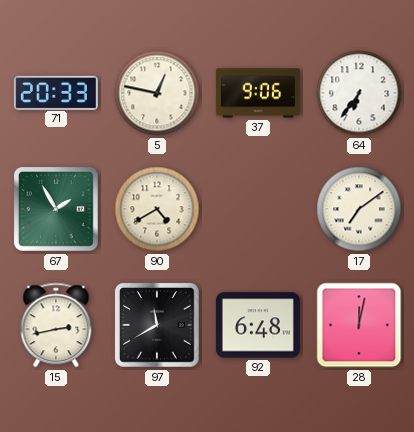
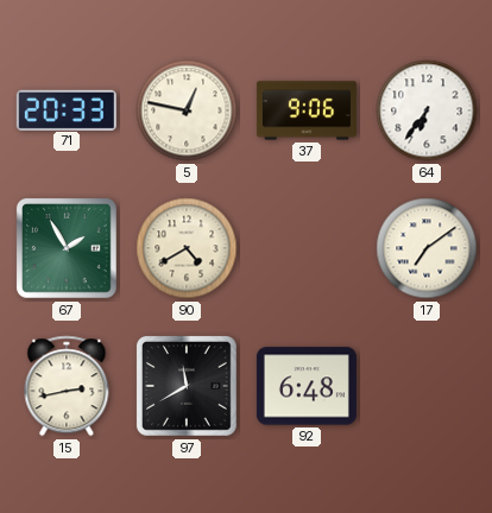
28: 12:02 -> none (359, 325)
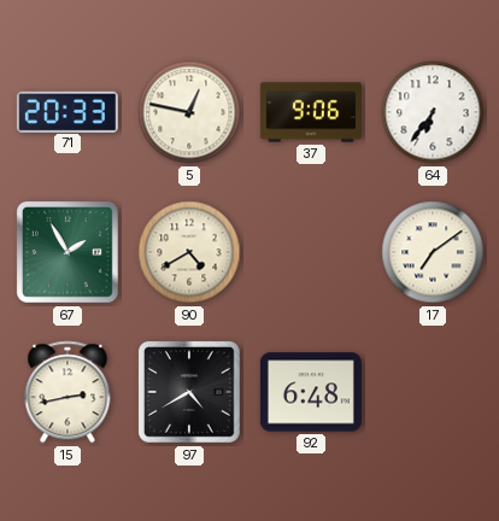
97: 11:40 -> 4:40 (189, 392)
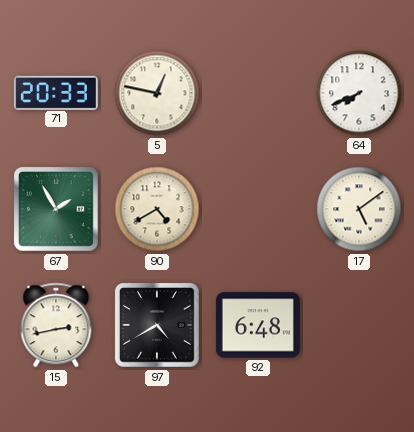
37: 9:06 -> none (311, 112)
64: 6:36 -> 7:41 (359, 93)
17: 7:09 -> 5:09 (359, 209)
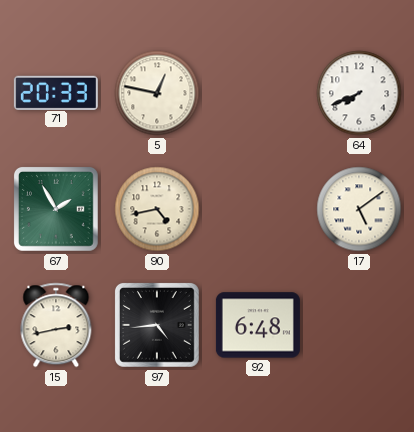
90: 4:40 -> 4:43 (157, 209)
97: 4:40 -> 4:44 (157, 325)
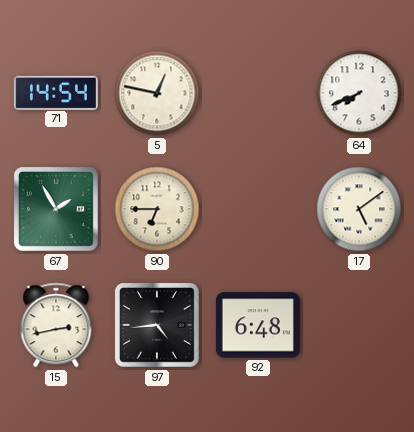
71: 20:33 -> 14:54 (56, 92)
90: 4:43 -> 6:45 (157, 209)
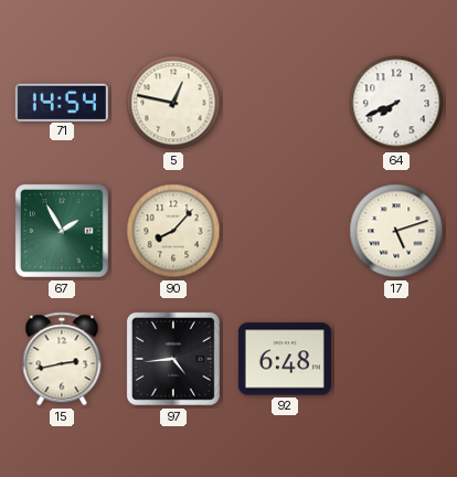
90: 6:45 -> 8:07 (173, 231)
17: 5:09 -> 5:12 (396, 231)
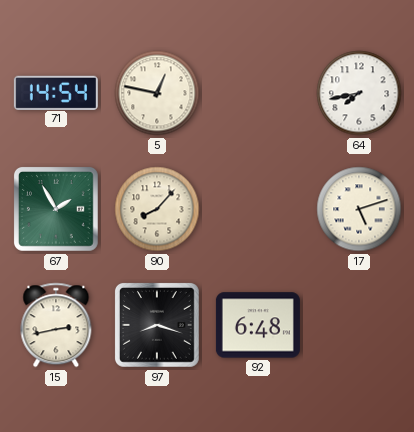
64: 7:41 -> 7:43 (359, 93)
97: 4:44 -> 8:18 (157, 325)
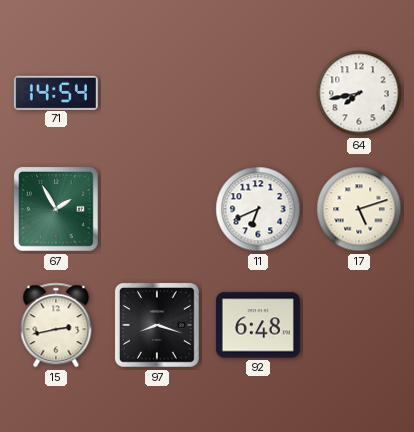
5: 12:47 -> none (157, 93)
90: 8:07 -> none (157, 209)
11: none -> 6:41 (258, 209)
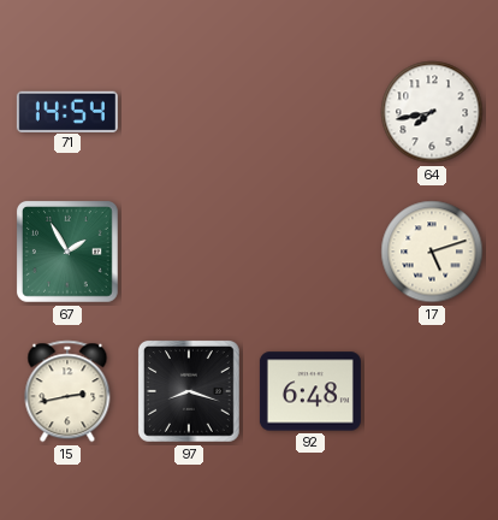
11: 6:41 -> none (258, 209)
